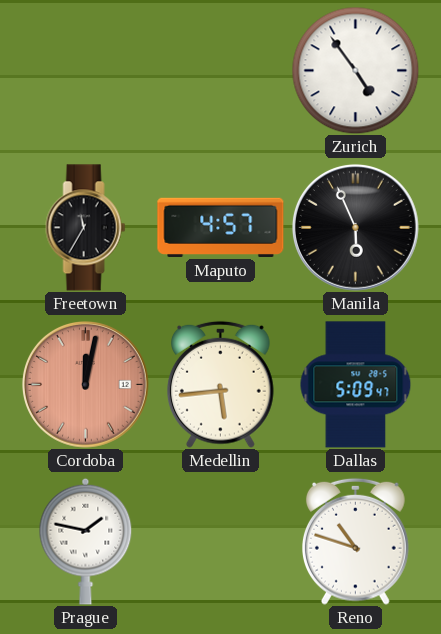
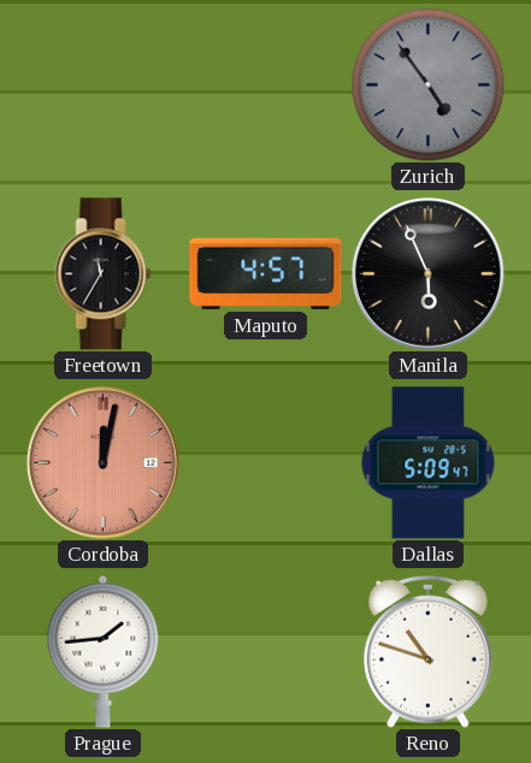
Zurich dial: white -> grey (427, 84)
Medellin: 5:44 -> none (221, 384)
Prague: 1:47 -> 1:44 (104, 651)
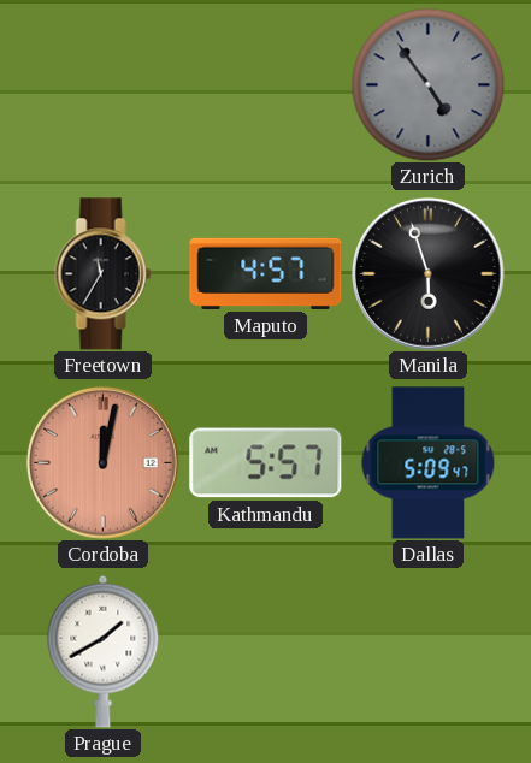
Manila: 5:56 -> 5:57 (427, 273)
Kathmandu: none -> 5:57 (266, 463)
Prague: 1:44 -> 1:40 (104, 651)
Reno: 10:48 -> none (429, 651)
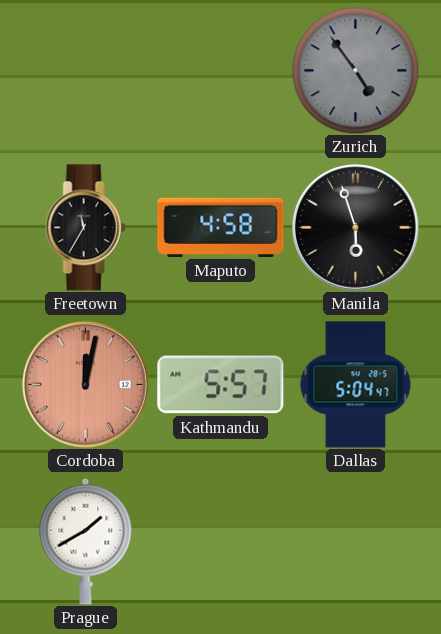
Maputo: 4:57 -> 4:58 (221, 227)
Dallas: 5:09 -> 5:04 (356, 385)
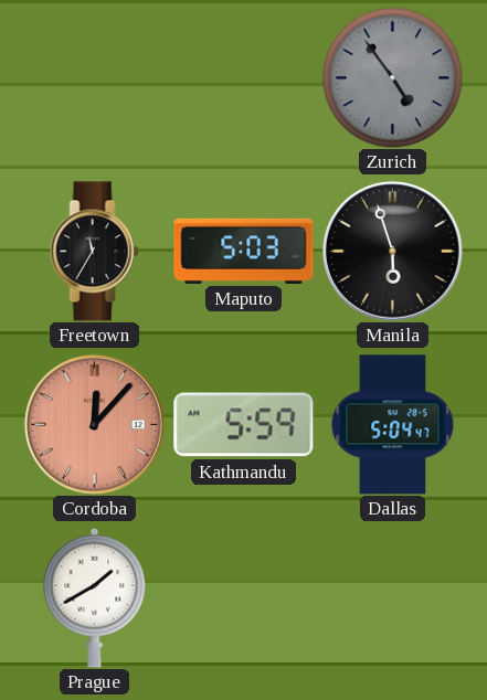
Maputo: 4:58 -> 5:03 (244, 251)
Cordoba: 12:02 -> 12:07 (94, 424)
Kathmandu: 5:57 -> 5:59 (244, 425)
